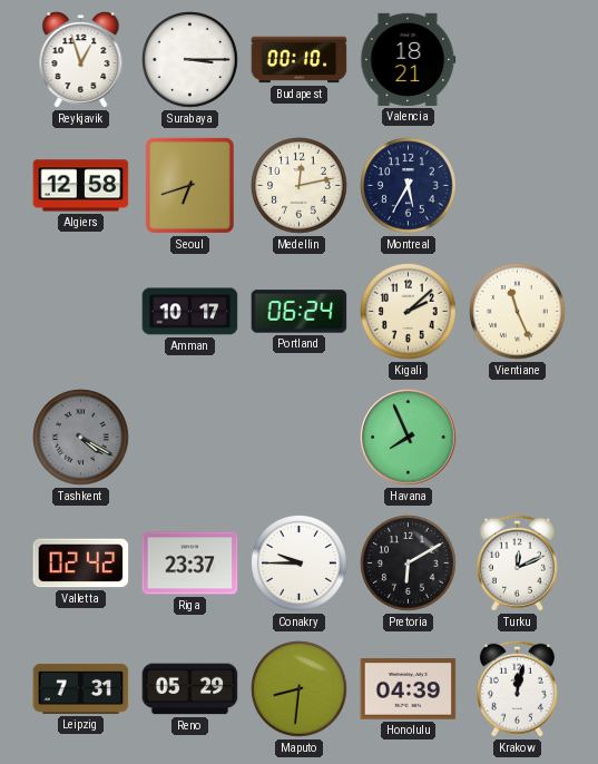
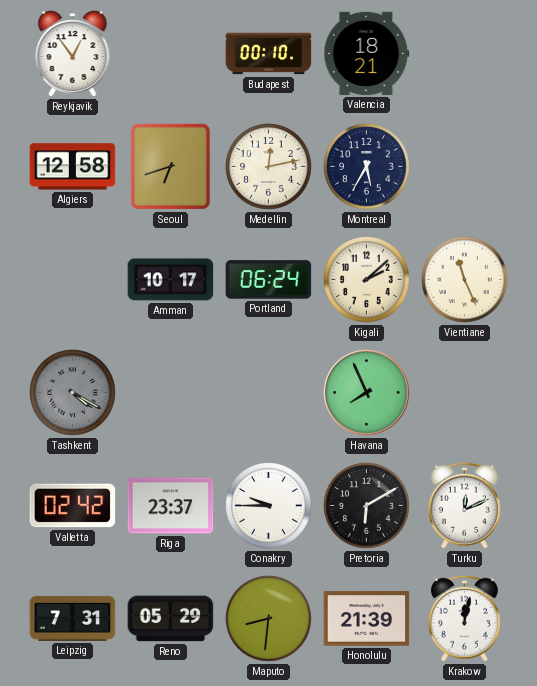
Reykjavik: 12:57 -> 12:54 (73, 54)
Surabaya: 3:15 -> none (190, 60)
Honolulu: 04:39 -> 21:39 (367, 619)
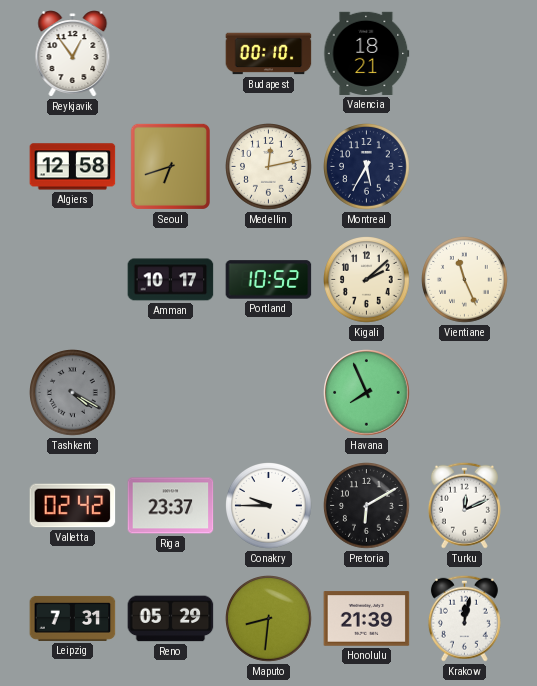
Portland: 06:24 -> 10:52 (269, 280)
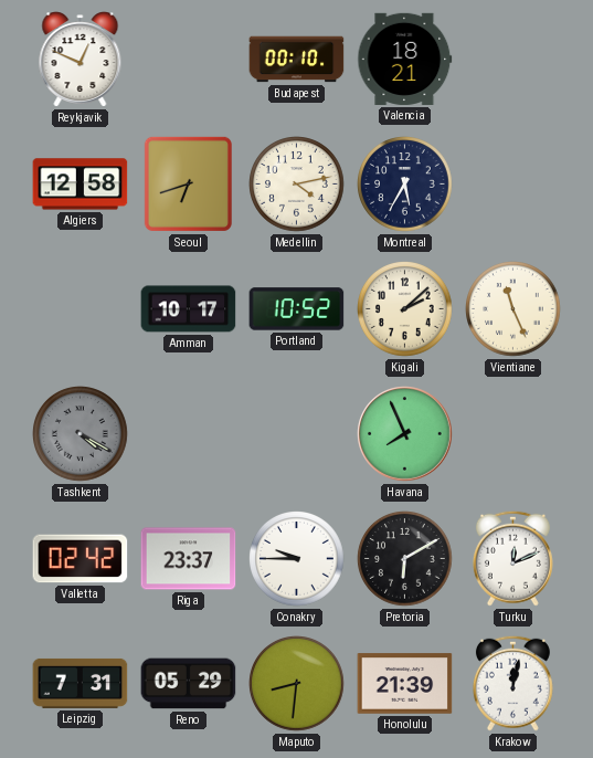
Reykjavik: 12:54 -> 12:49 (81, 60)
Medellin: 12:13 -> 4:13 (297, 185)
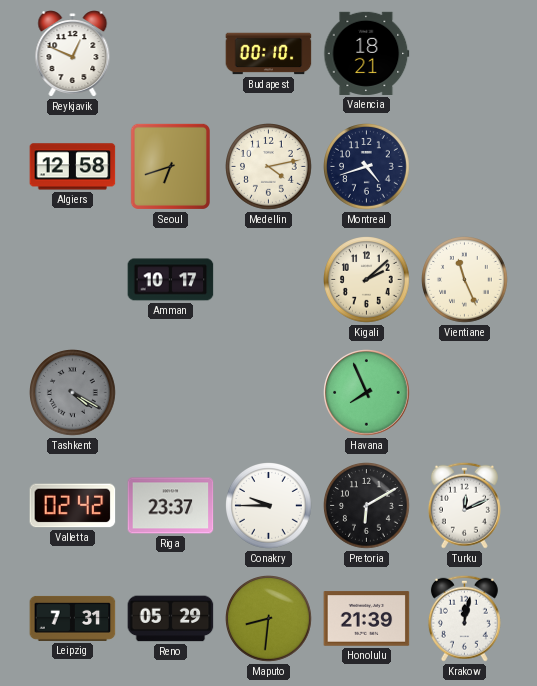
Montreal: 5:35 -> 4:42 (367, 167)
Portland: 10:52 -> none (297, 309)
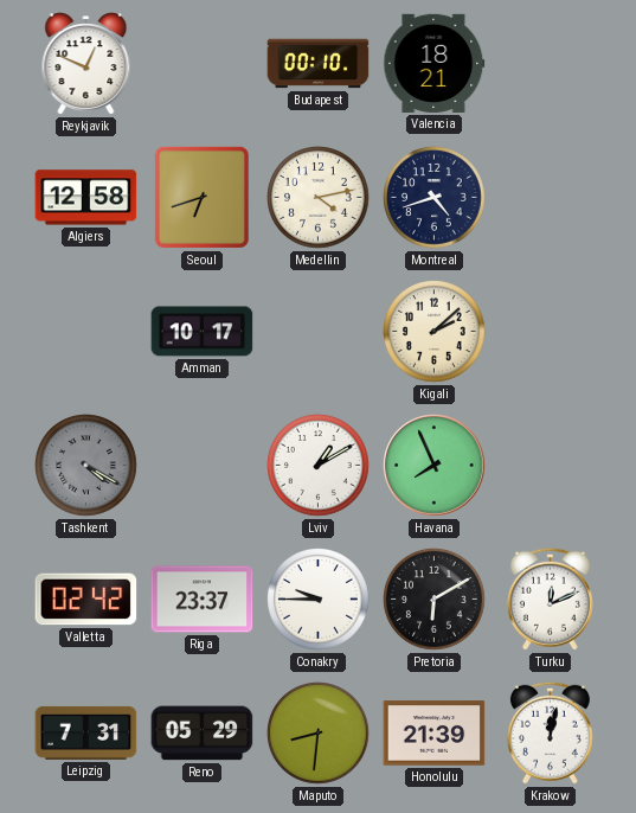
Vientiane: 11:26 -> none (465, 280)
Lviv: none -> 1:10 (319, 466)
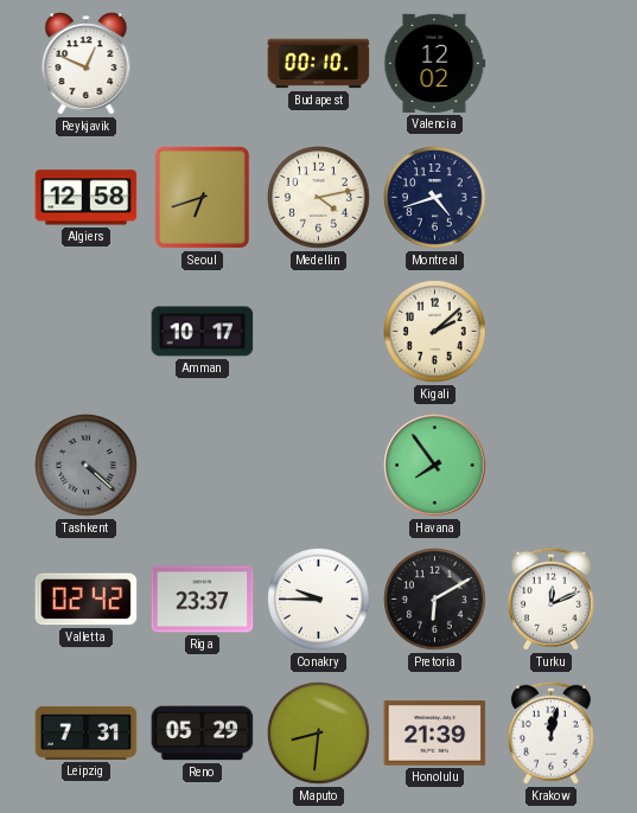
Valencia: 18:21 -> 12:02 (435, 63)
Tashkent: 4:20 -> 4:22 (87, 466)
Lviv: 1:10 -> none (319, 466)
Havana: 7:56 -> 7:54 (435, 466)
